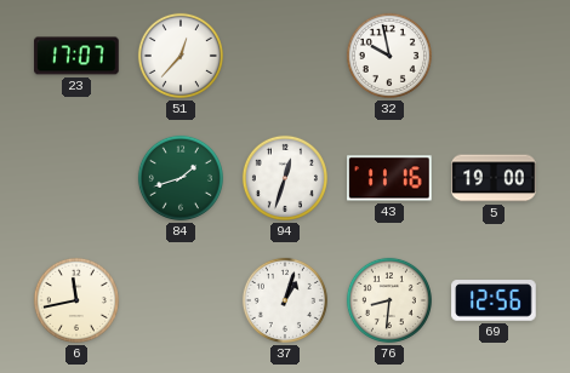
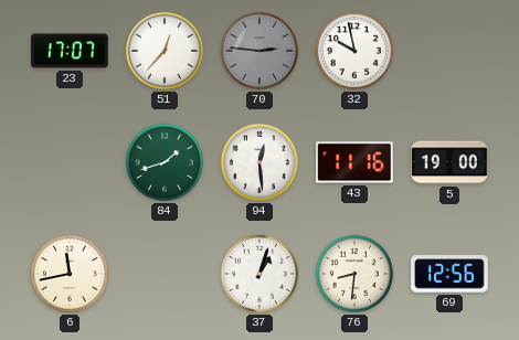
70: none -> 2:46 (259, 51)
94: 12:33 -> 12:29 (259, 162)
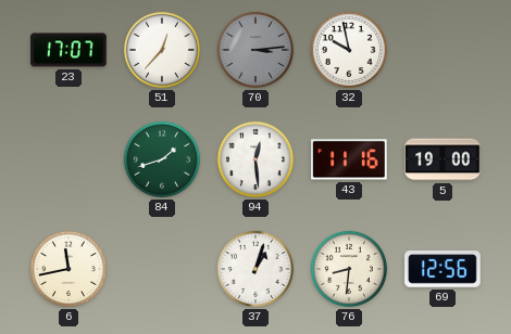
70: 2:46 -> 3:14 (255, 50)
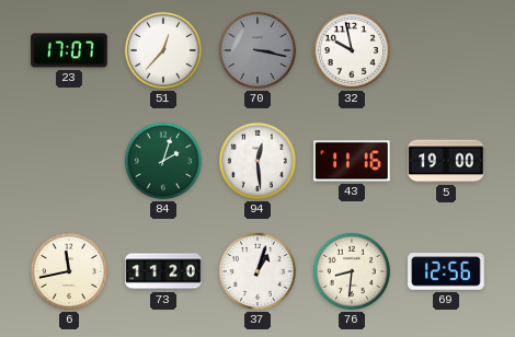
70: 3:14 -> 3:17 (257, 50)
84: 1:42 -> 2:03 (163, 161)
73: none -> 11:20 (163, 271)
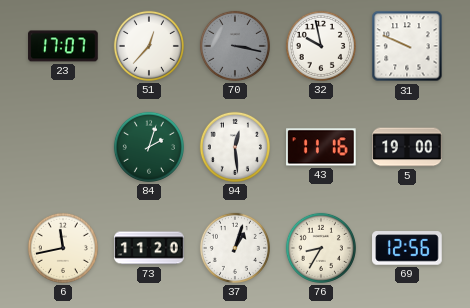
31: none -> 9:49 (407, 46)
76: 8:31 -> 8:35 (321, 248)
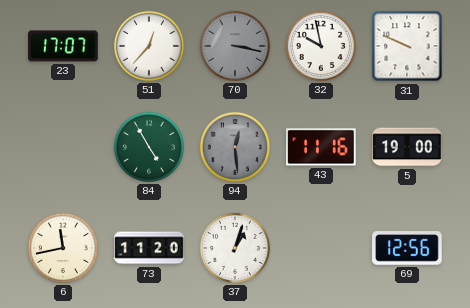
84: 2:03 -> 4:55 (149, 147)
94 dial: white -> grey (235, 147)
76: 8:35 -> none (321, 248)
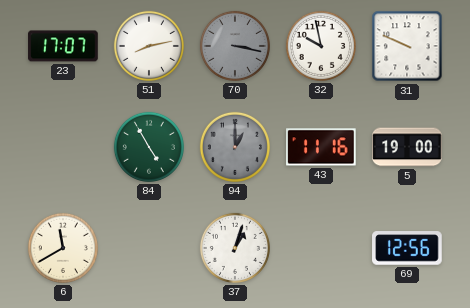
51: 12:37 -> 8:13 (149, 46)
94: 12:29 -> 1:00 (235, 147)
6: 11:43 -> 11:40 (63, 248)
73: 11:20 -> none (149, 248)
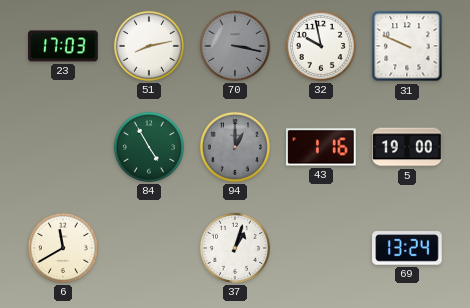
23: 17:07 -> 17:03 (63, 46)
43: 11:16 -> 1:16 (322, 147)
69: 12:56 -> 13:24 (407, 248)
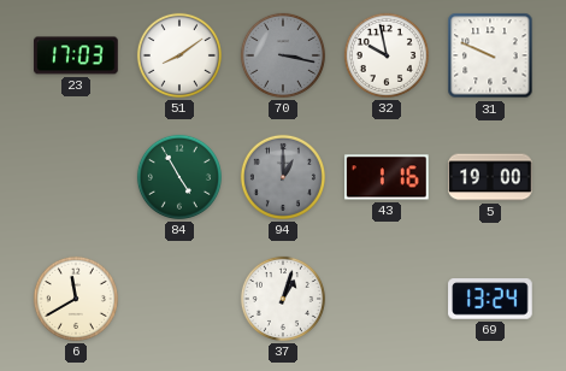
51: 8:13 -> 8:09 (179, 55)
